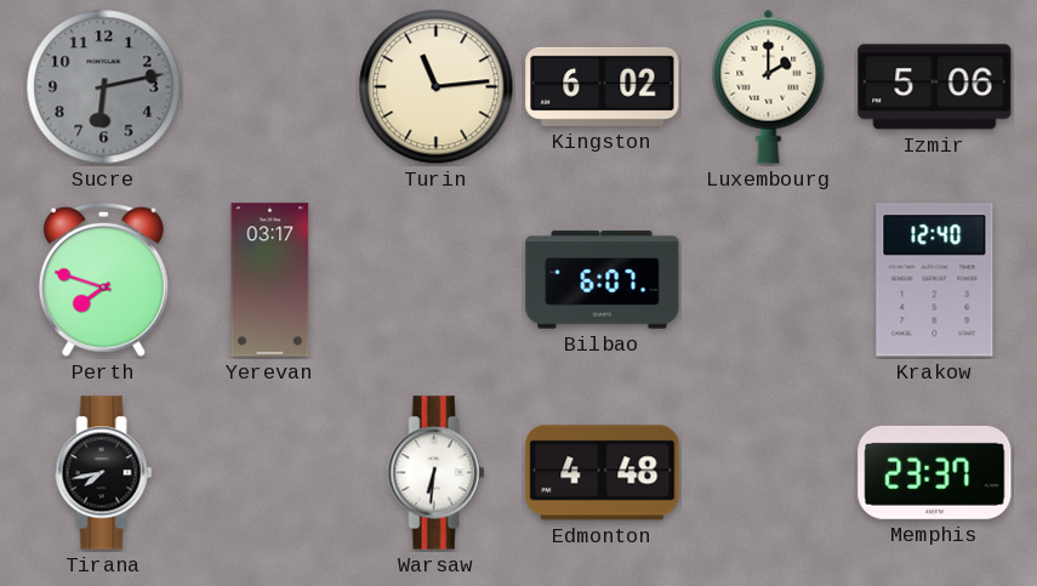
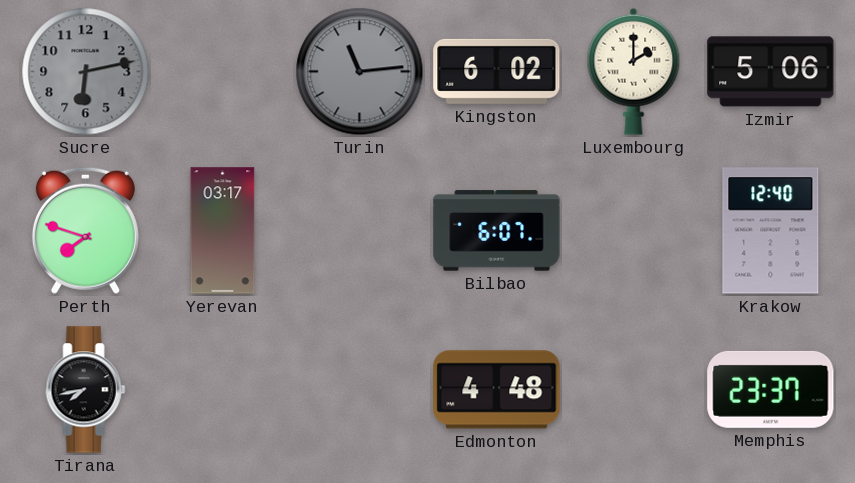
Turin dial: cream -> grey (360, 72)
Warsaw: 6:31 -> none (437, 473)
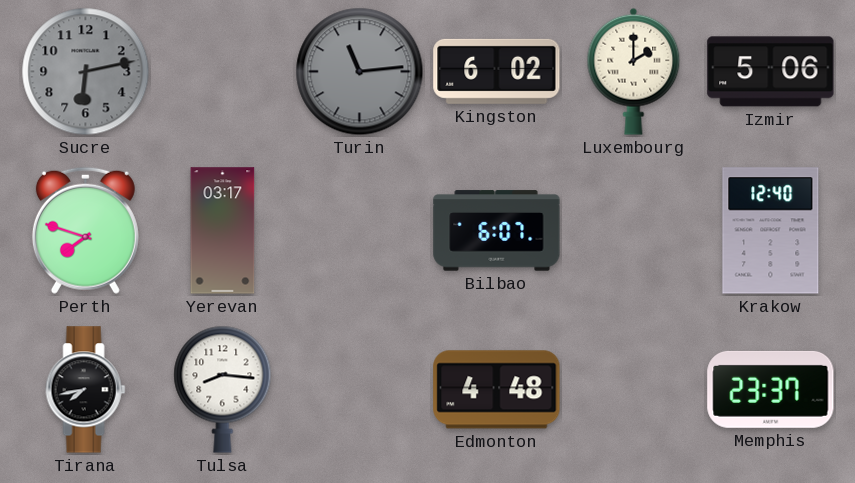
Tulsa: none -> 8:16 (223, 389)
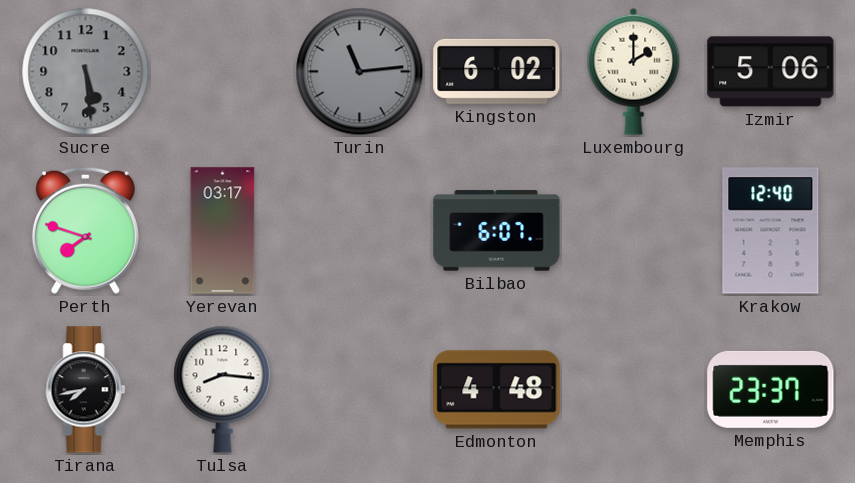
Sucre: 6:13 -> 5:29 (86, 72)
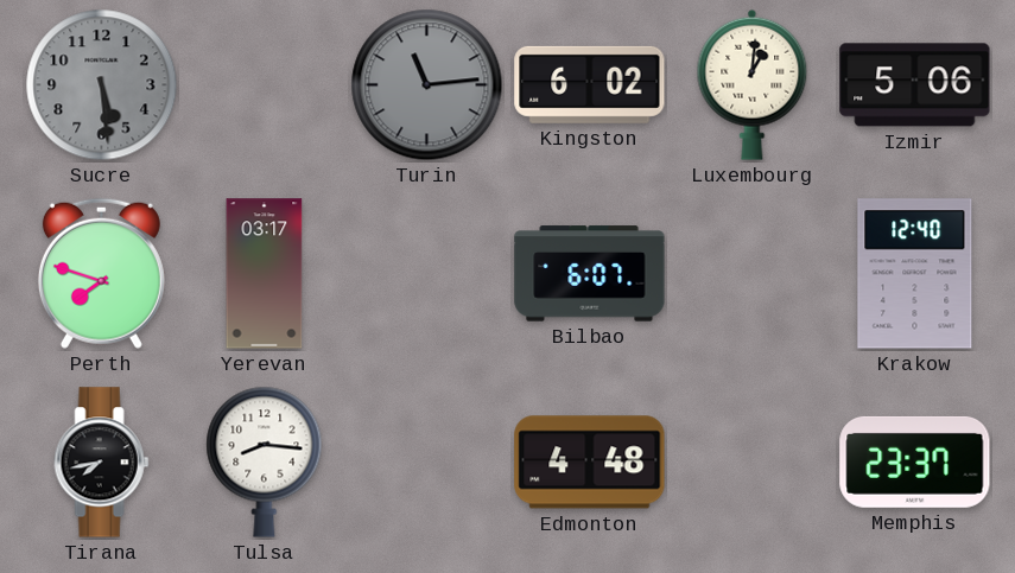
Luxembourg: 2:00 -> 1:01 (753, 84)
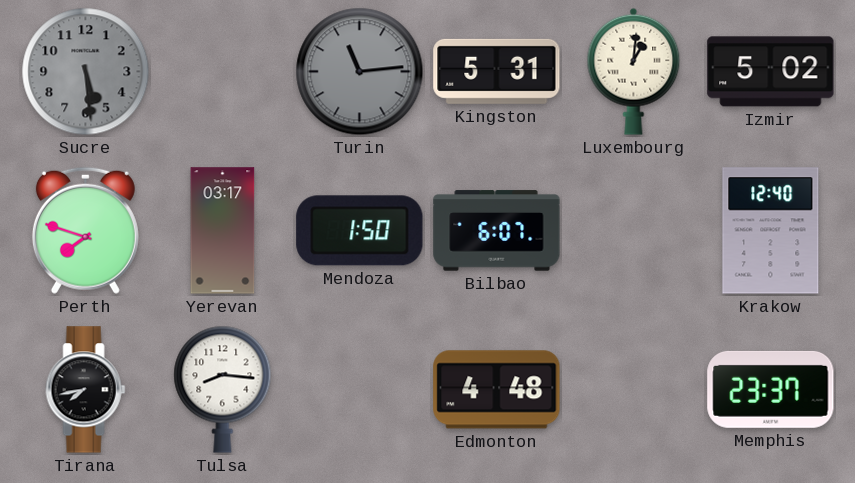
Kingston: 6:02 -> 5:31 (497, 71)
Izmir: 5:06 -> 5:02 (771, 72)
Mendoza: none -> 1:50 (360, 231)
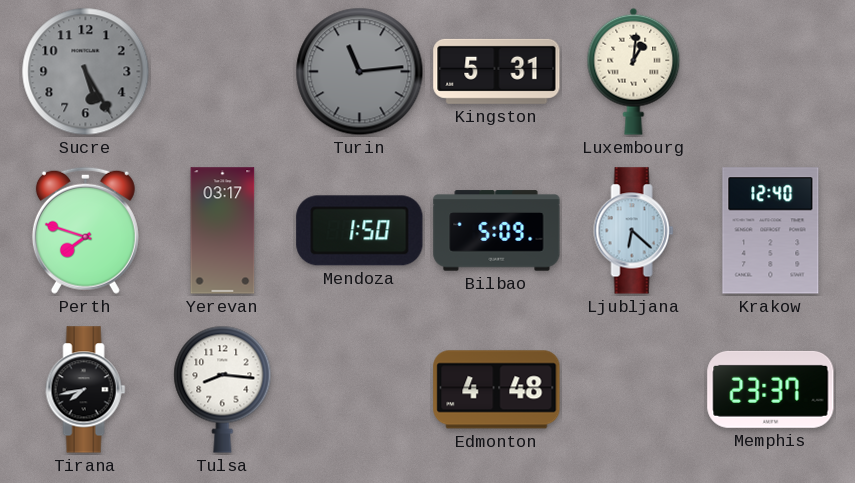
Sucre: 5:29 -> 5:25 (86, 72)
Izmir: 5:02 -> none (771, 72)
Bilbao: 6:07 -> 5:09 (497, 231)
Ljubljana: none -> 6:22 (634, 231)
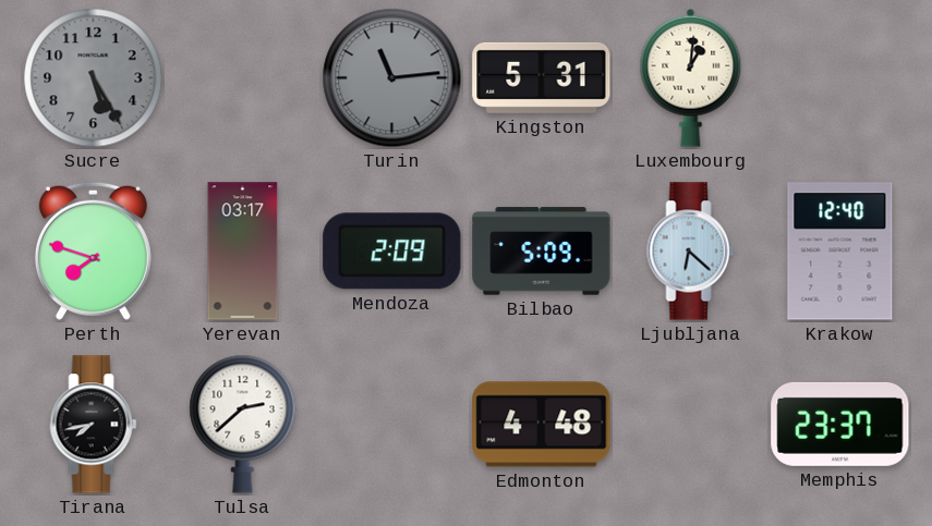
Mendoza: 1:50 -> 2:09 (392, 252)
Tulsa: 8:16 -> 2:38 (243, 424)
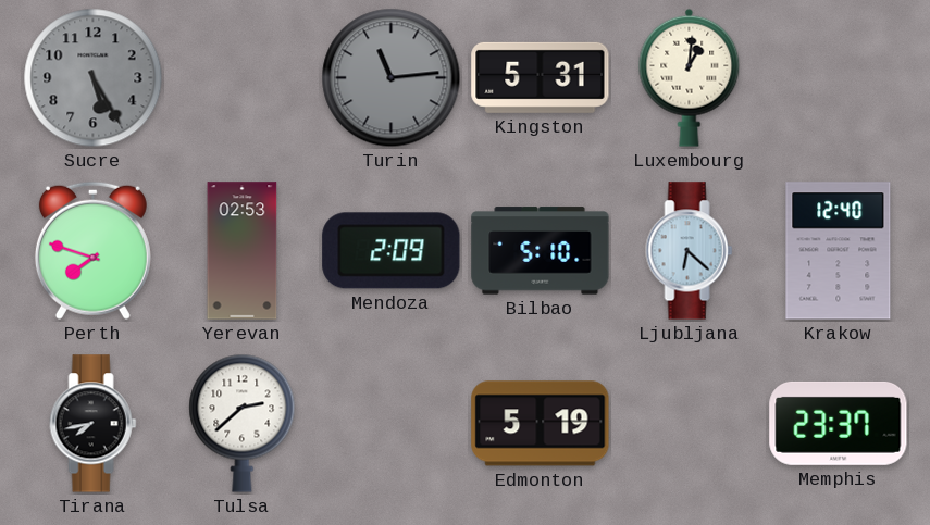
Yerevan: 03:17 -> 02:53 (243, 251)
Bilbao: 5:09 -> 5:10 (541, 251)
Edmonton: 4:48 -> 5:19 (541, 424)
